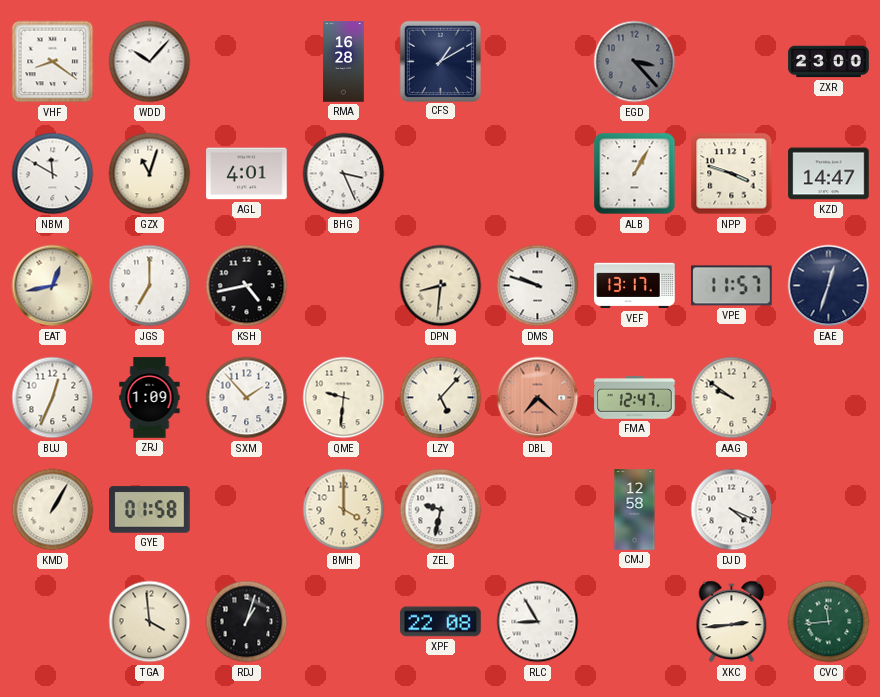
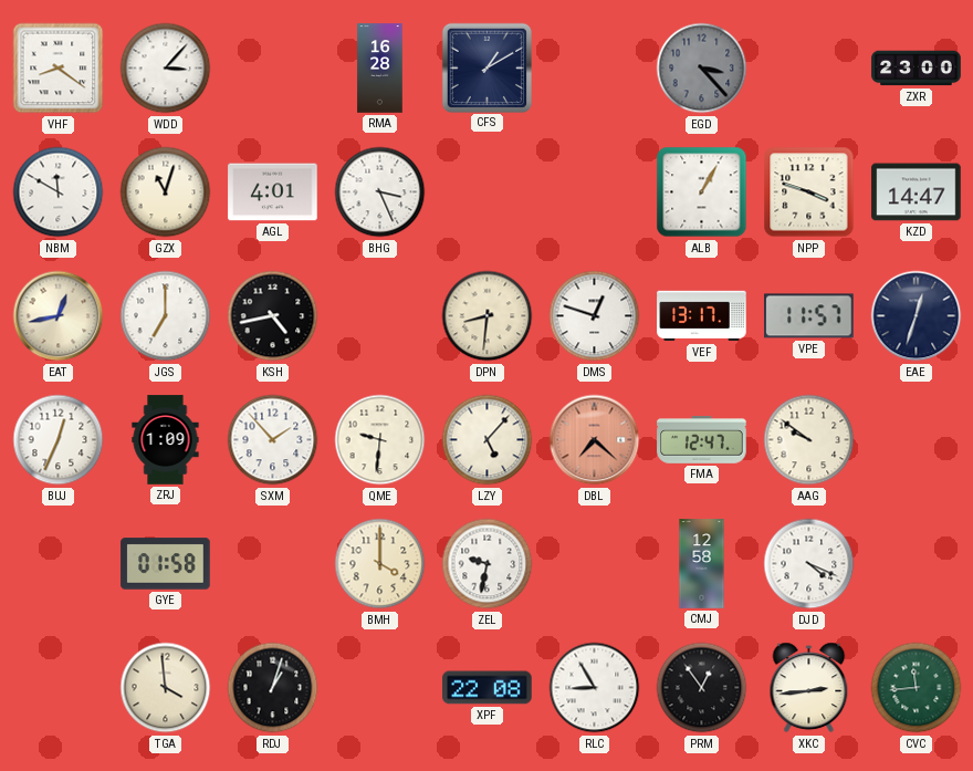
WDD: 10:07 -> 3:07 (166, 69)
DMS: 9:48 -> 12:48 (595, 316)
KMD: 1:05 -> none (53, 510)
PRM: none -> 12:54 (702, 688)
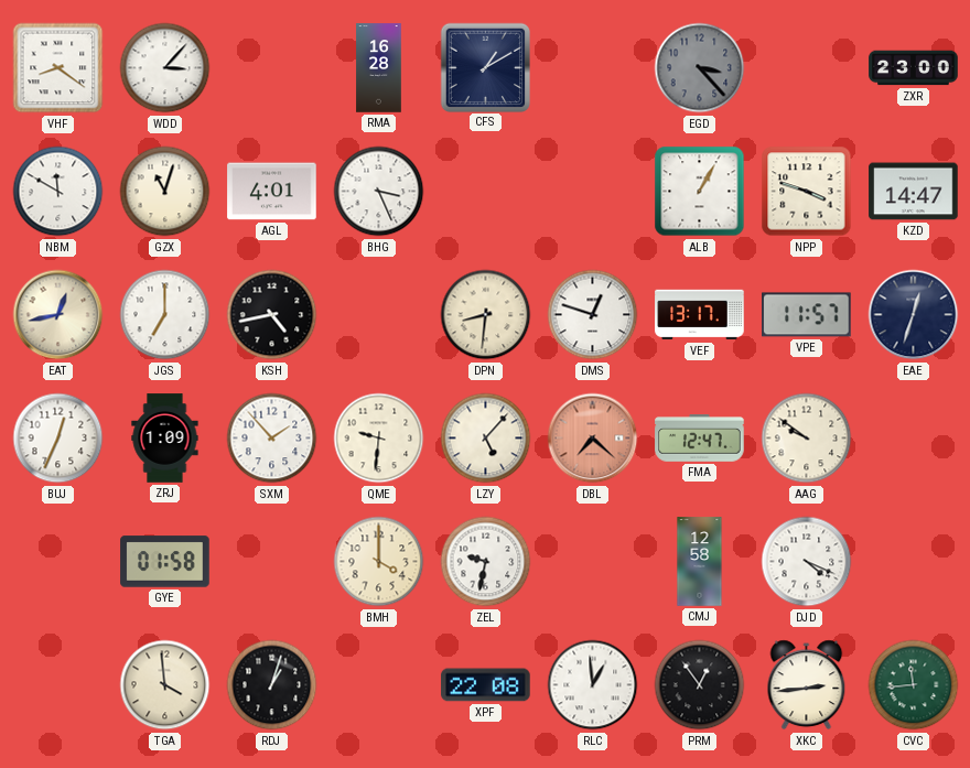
RLC: 8:55 -> 12:59 (593, 685)
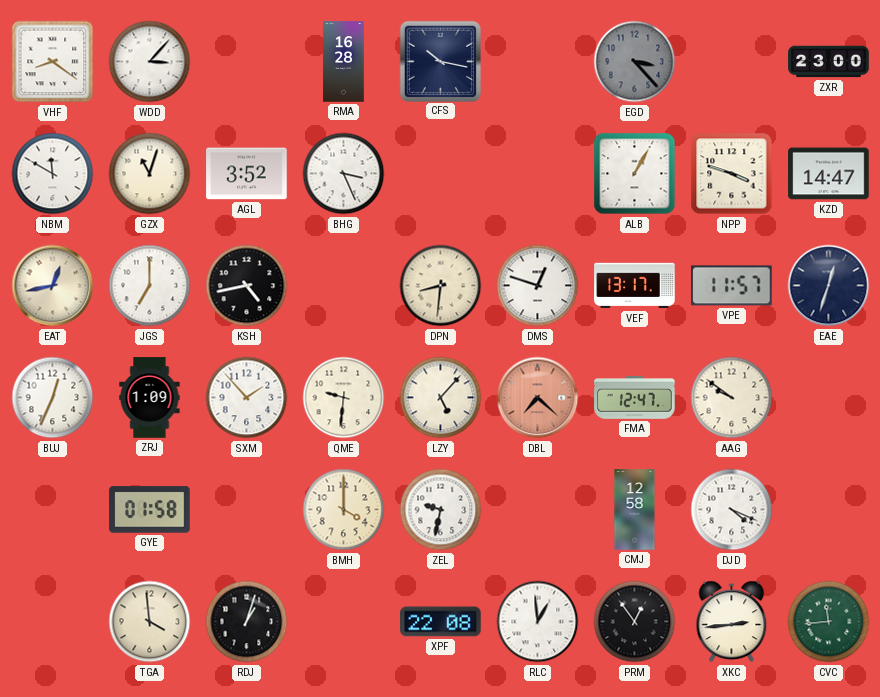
CFS: 1:10 -> 10:17 (440, 61)
AGL: 4:01 -> 3:52 (247, 174)
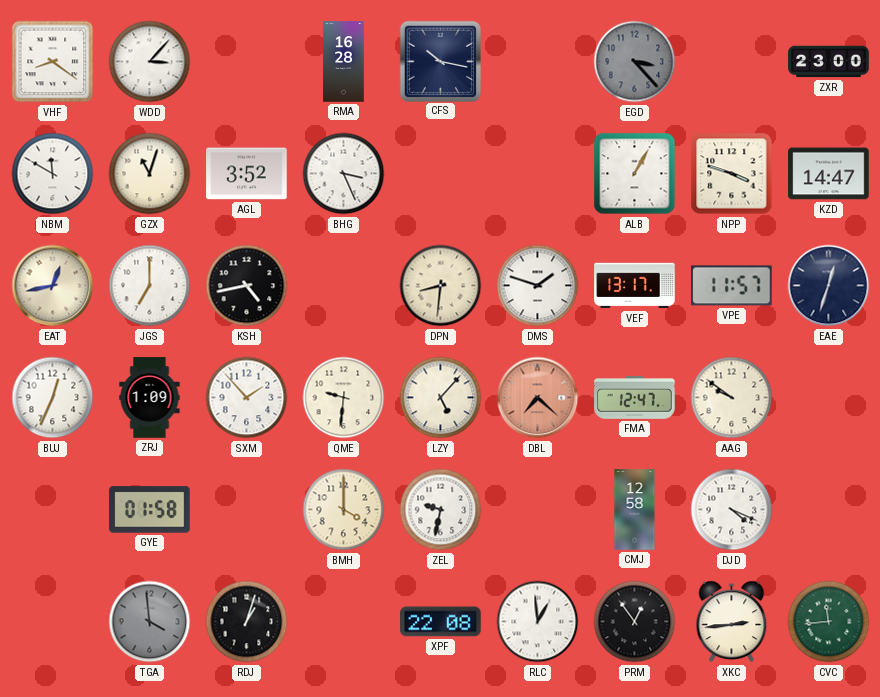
DMS: 12:48 -> 1:48 (538, 286)
TGA dial: cream -> grey (150, 622)
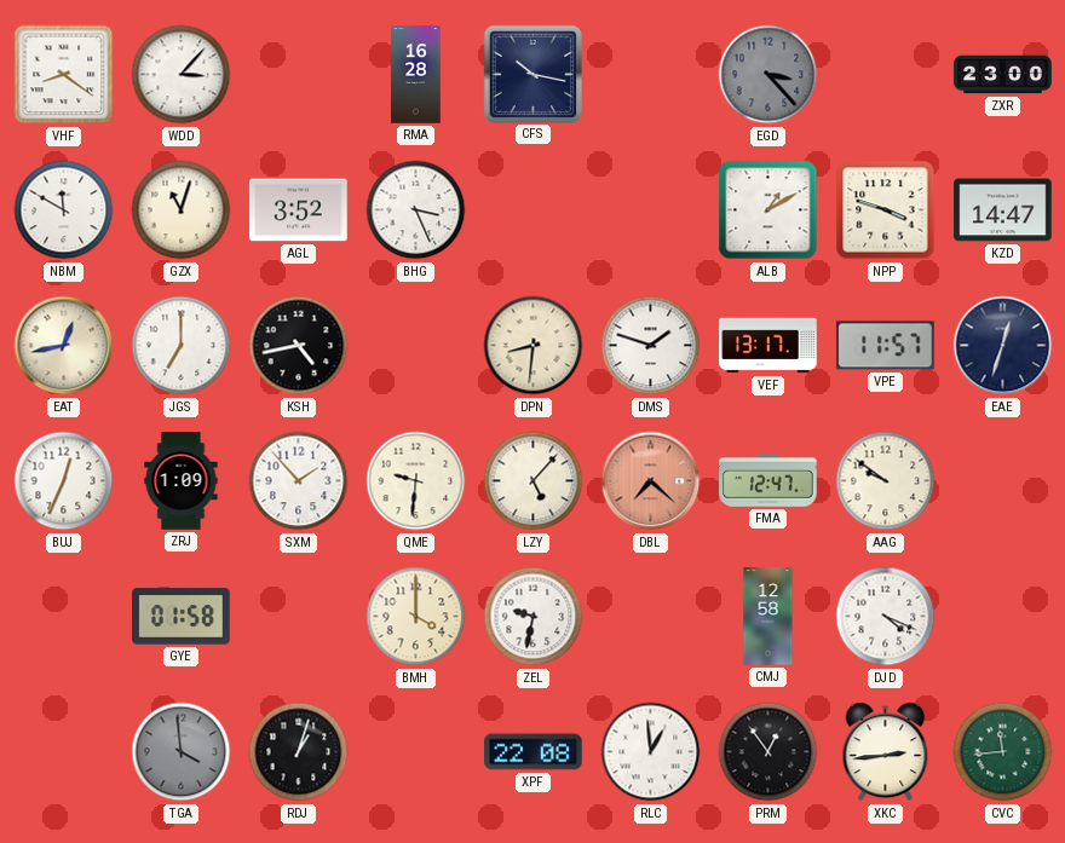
ALB: 1:05 -> 1:10 (768, 210)
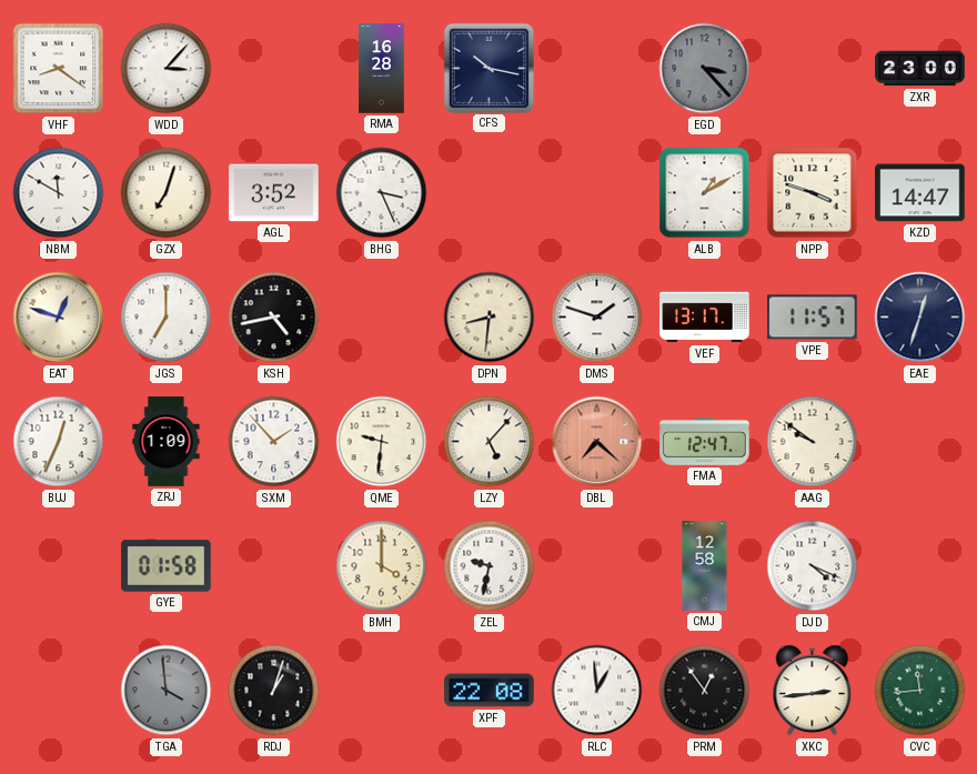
GZX: 11:03 -> 7:03 (167, 193)
EAT: 12:43 -> 12:48 (59, 318)
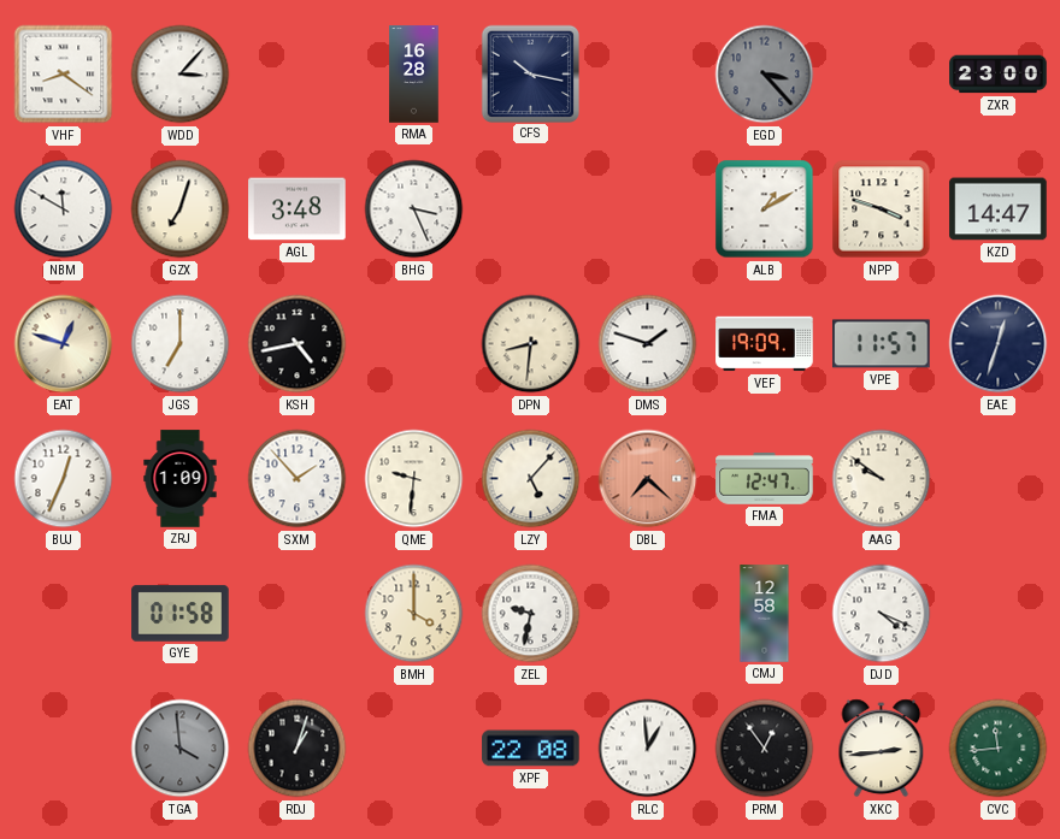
AGL: 3:52 -> 3:48 (298, 209)
VEF: 13:17 -> 19:09 (765, 344)
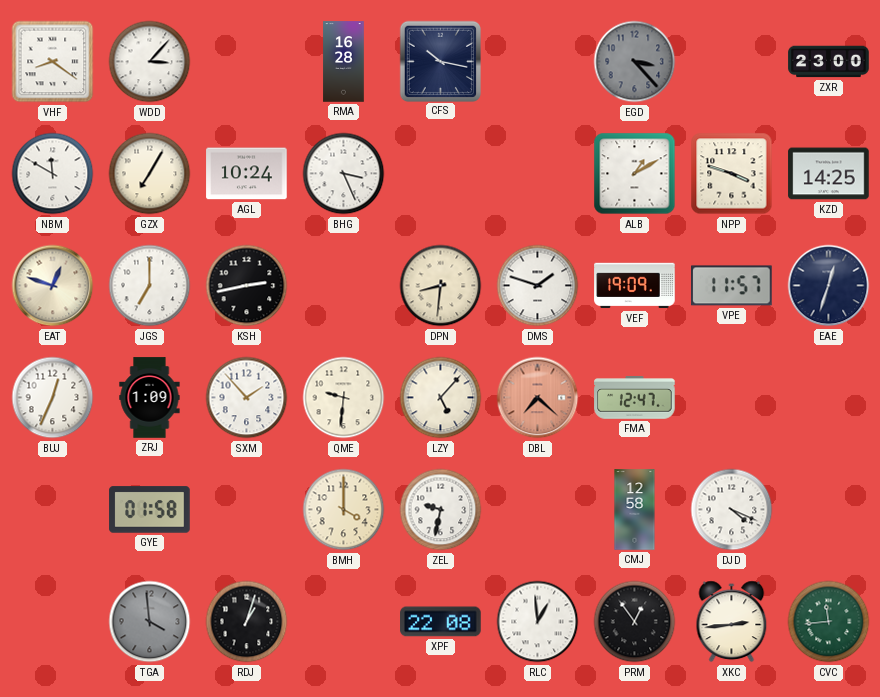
GZX: 7:03 -> 7:05 (150, 174)
AGL: 3:48 -> 10:24 (247, 174)
KZD: 14:47 -> 14:25 (829, 174)
KSH: 4:43 -> 2:43 (247, 286)
AAG: 9:51 -> none (882, 479)
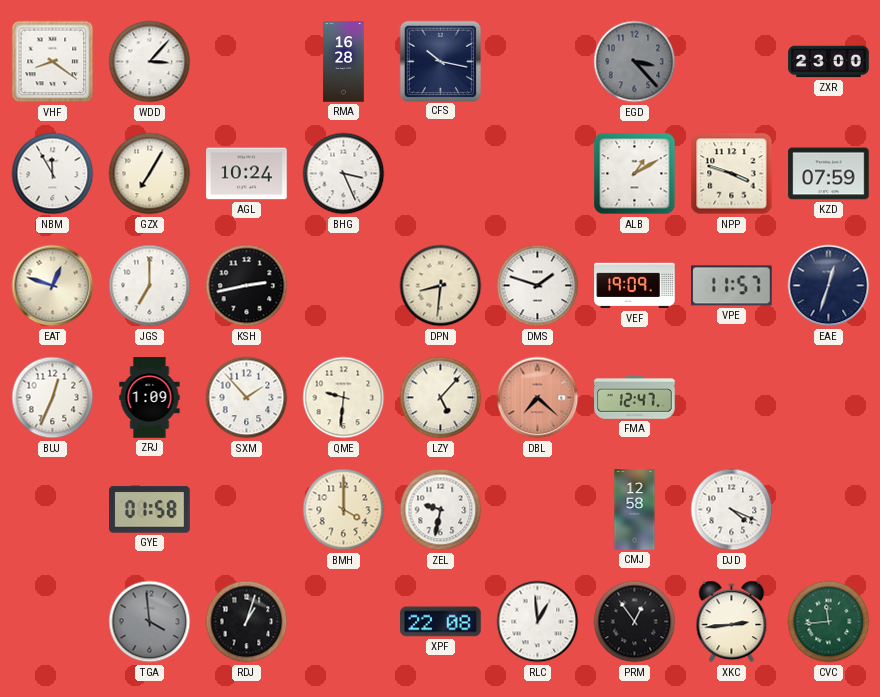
NBM: 11:50 -> 11:55 (53, 174)
KZD: 14:25 -> 07:59 (829, 174)
